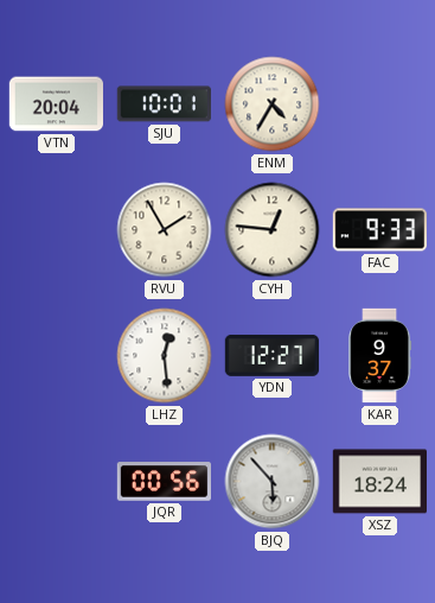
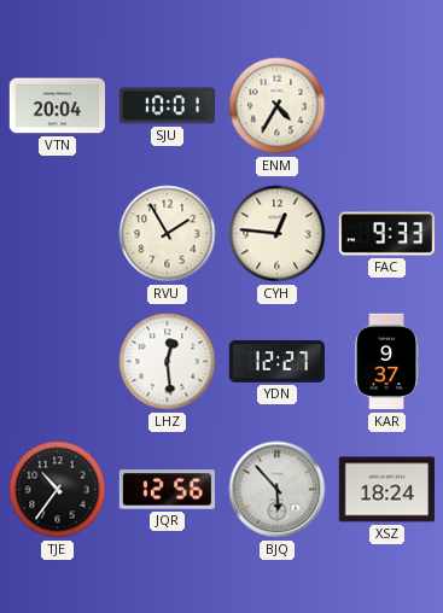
TJE: none -> 10:36 (58, 490)
JQR: 00:56 -> 12:56 (167, 490)
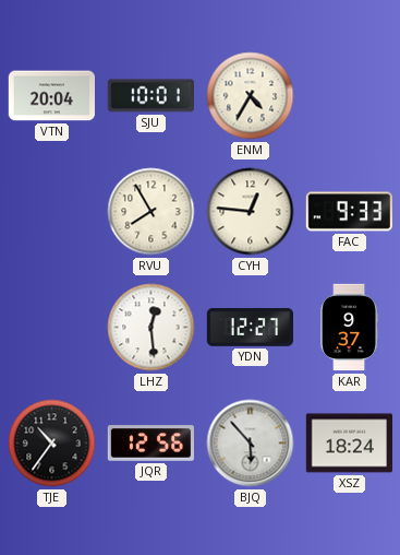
RVU: 1:55 -> 7:55 (151, 212)
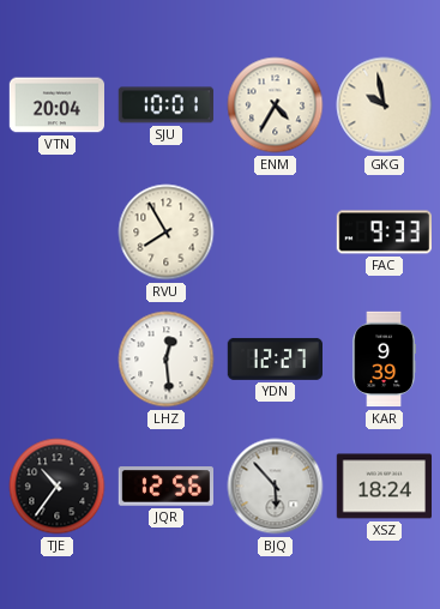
GKG: none -> 9:58 (385, 105)
CYH: 12:46 -> none (251, 212)
KAR: 9:37 -> 9:39 (385, 360)
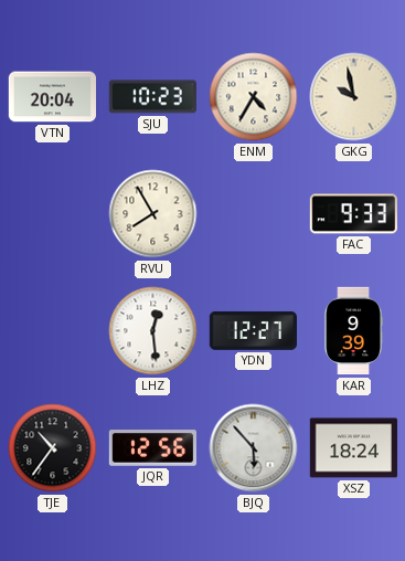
SJU: 10:01 -> 10:23 (152, 97)
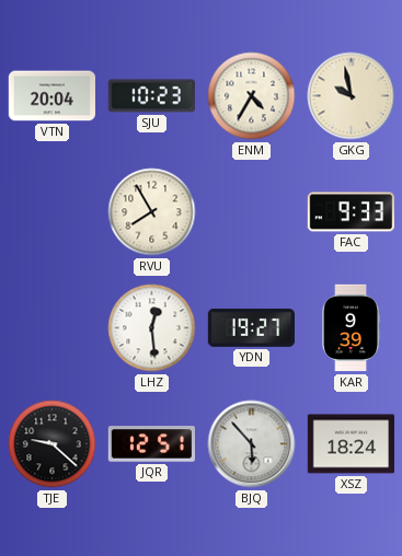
YDN: 12:27 -> 19:27 (251, 327)
TJE: 10:36 -> 9:22 (53, 444)
JQR: 12:56 -> 12:51 (151, 444)
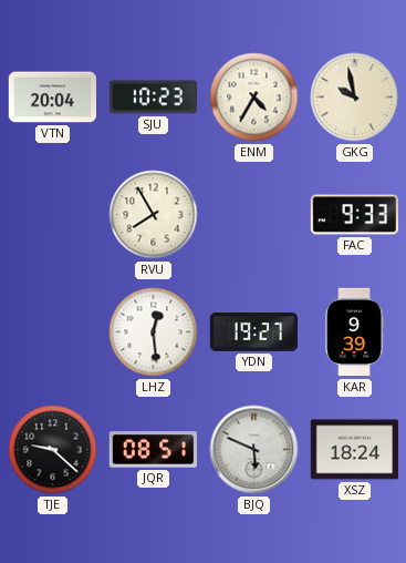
JQR: 12:51 -> 08:51 (153, 450)
BJQ: 5:53 -> 5:49 (254, 450)
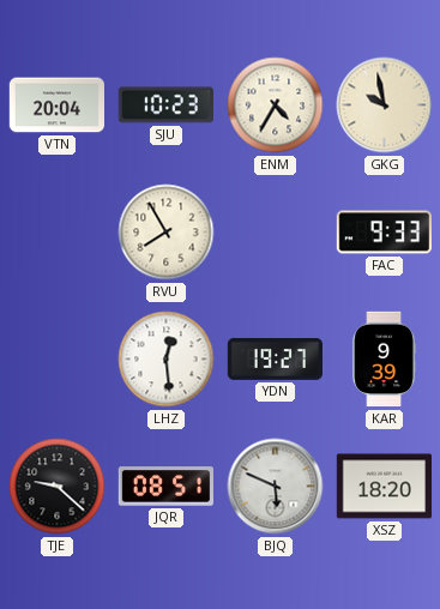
XSZ: 18:24 -> 18:20 (384, 487)
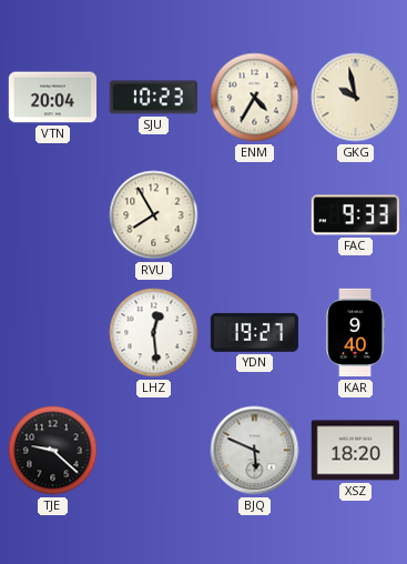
KAR: 9:39 -> 9:40 (356, 333)
JQR: 08:51 -> none (165, 487)
